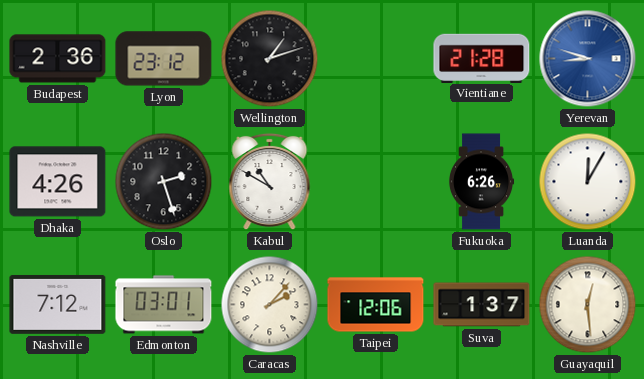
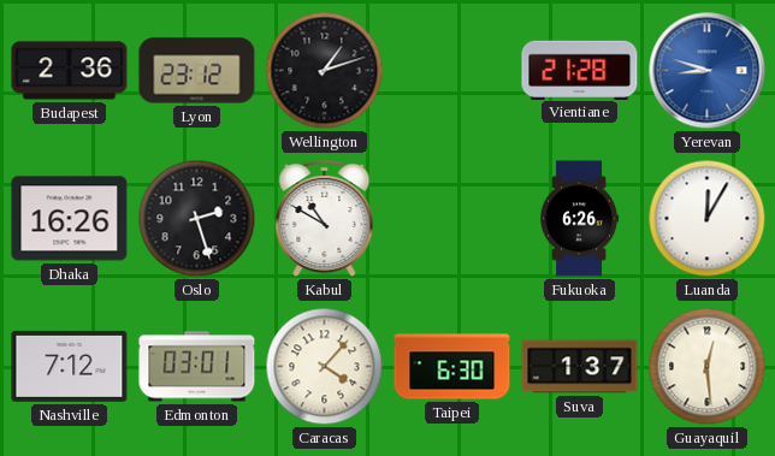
Dhaka: 4:26 -> 16:26 (70, 219)
Caracas: 2:07 -> 4:07 (325, 367)
Taipei: 12:06 -> 6:30 (452, 367)
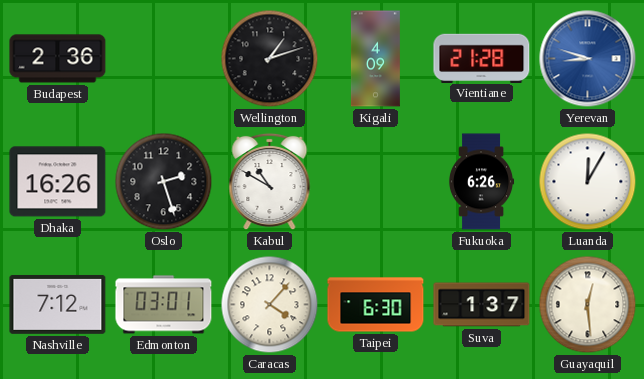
Lyon: 23:12 -> none (197, 71)
Kigali: none -> 4:09 (375, 59)
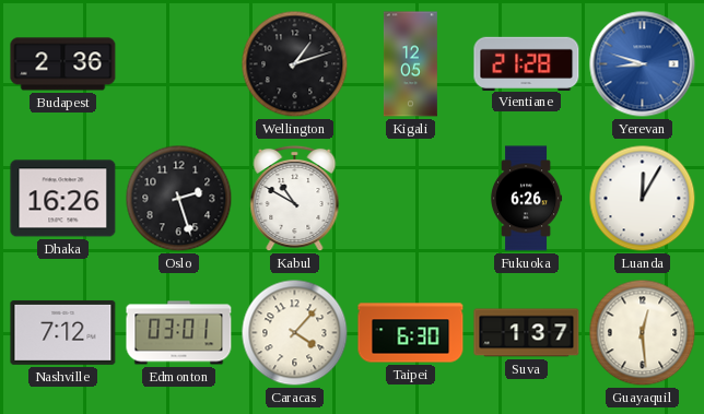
Kigali: 4:09 -> 12:05 (410, 64)
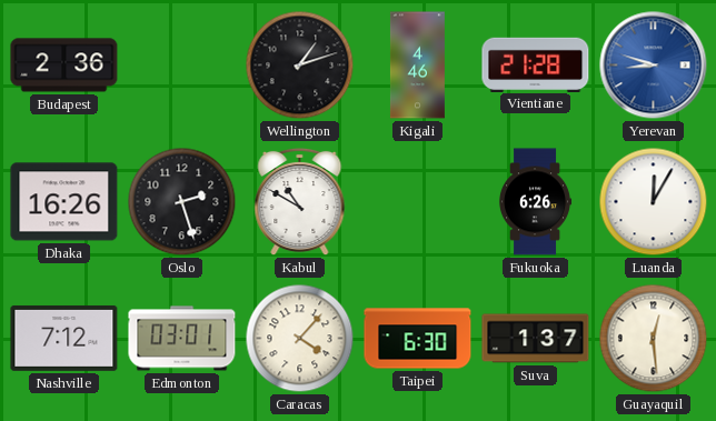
Kigali: 12:05 -> 4:46 (417, 66)
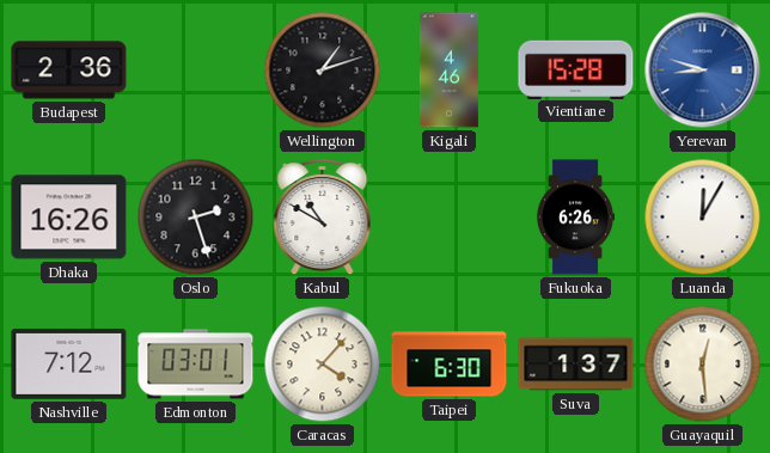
Vientiane: 21:28 -> 15:28 (576, 69)
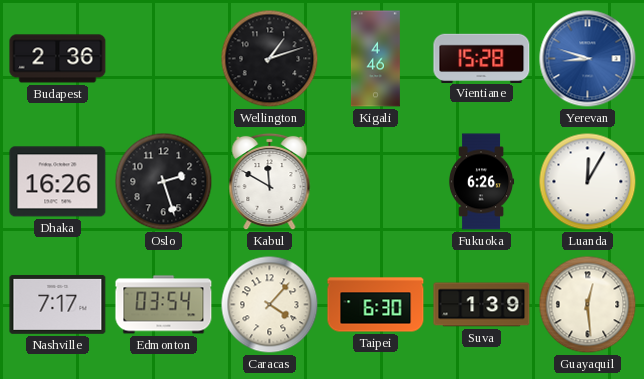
Kabul: 10:50 -> 11:50 (270, 182)
Nashville: 7:12 -> 7:17 (58, 304)
Edmonton: 03:01 -> 03:54 (164, 305)
Suva: 1:37 -> 1:39 (482, 305)
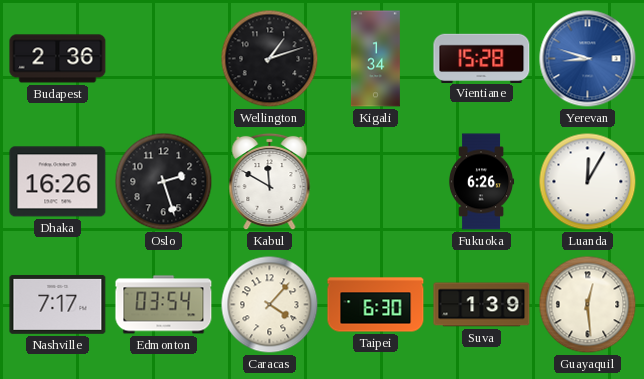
Kigali: 4:46 -> 1:34 (375, 59)
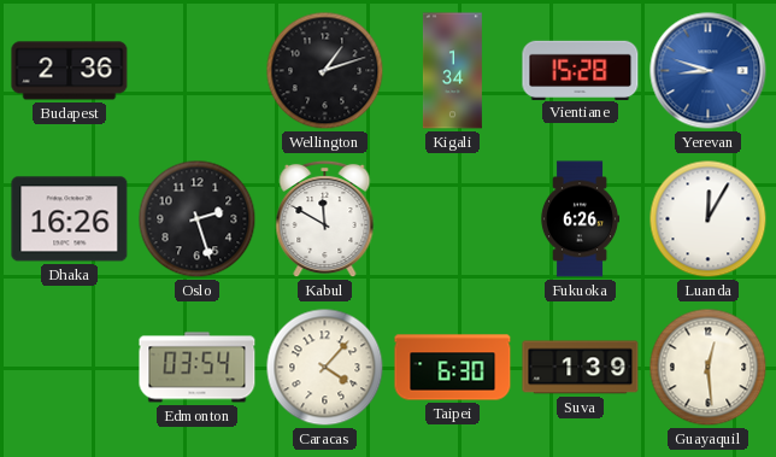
Nashville: 7:17 -> none (58, 304)
